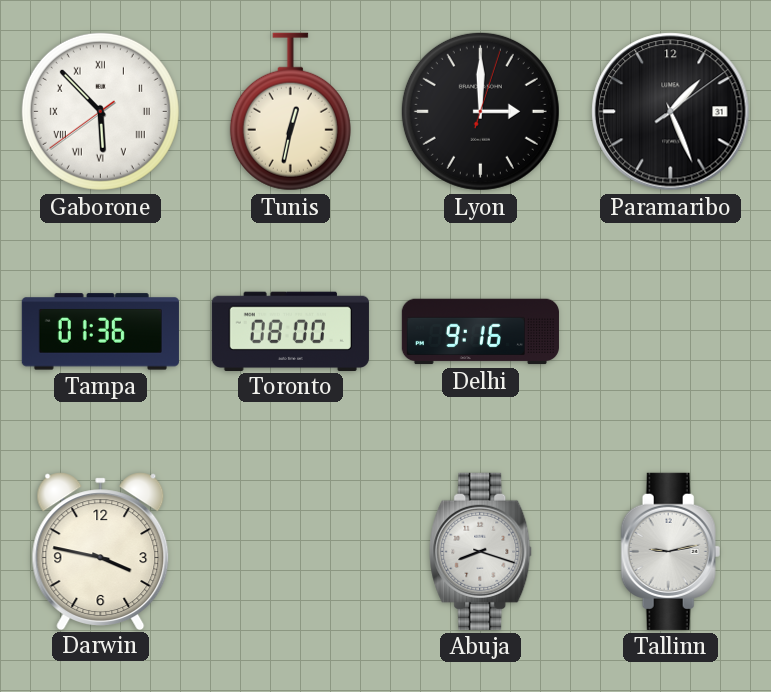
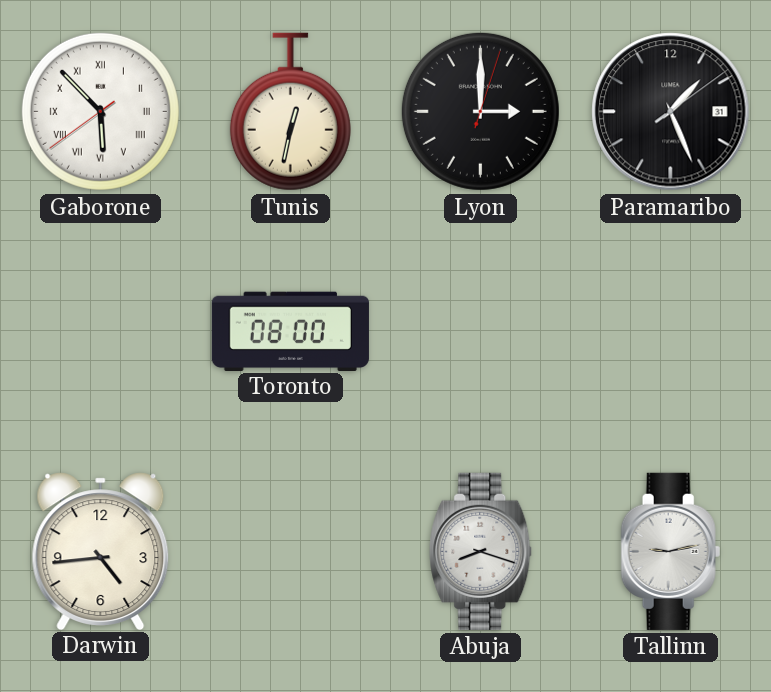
Tampa: 01:36 -> none (100, 332)
Delhi: 9:16 -> none (480, 332)
Darwin: 3:47 -> 4:44 (101, 551)
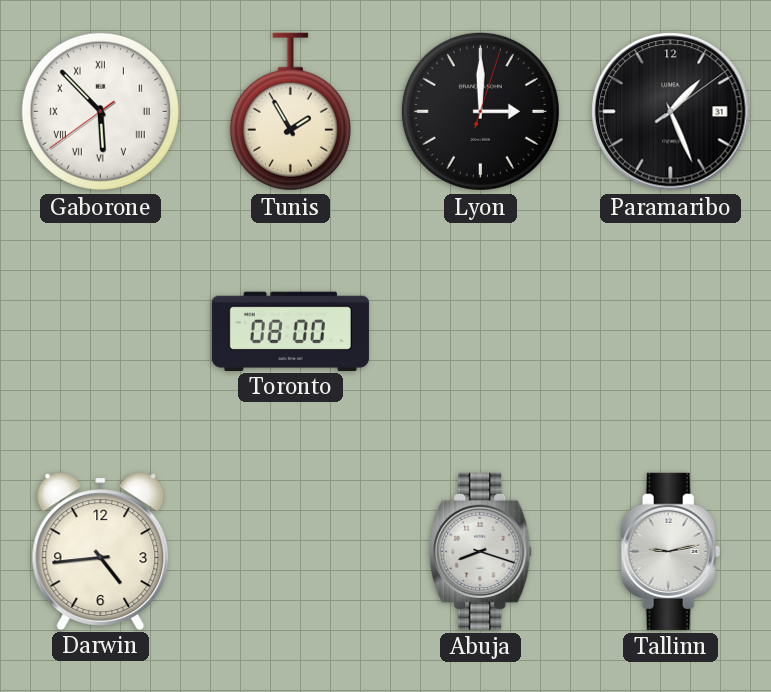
Tunis: 12:32 -> 1:55 (290, 112)
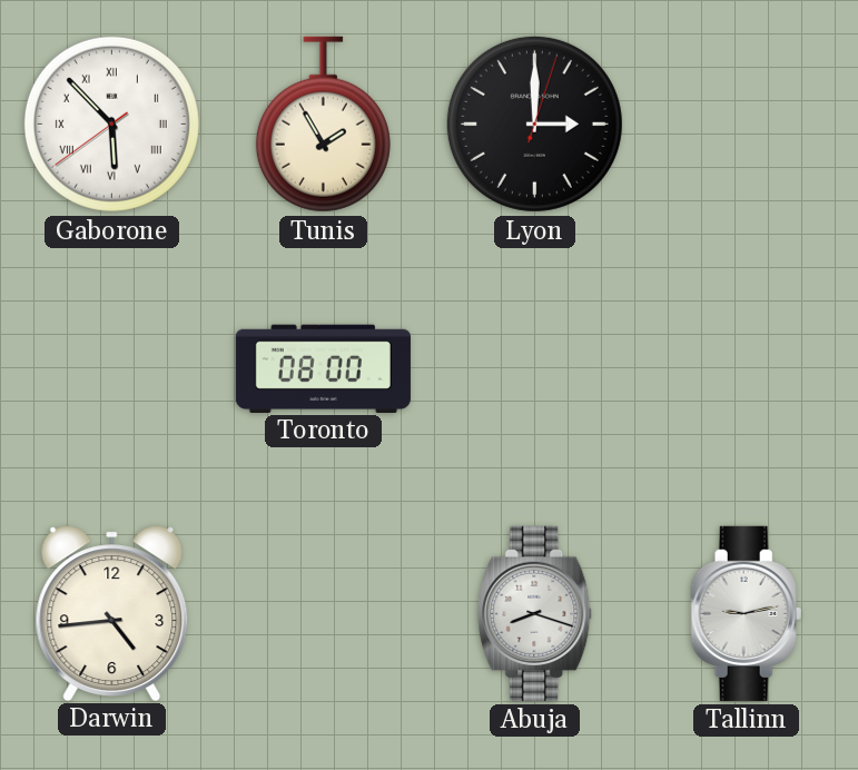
Paramaribo: 1:26 -> none (671, 112)
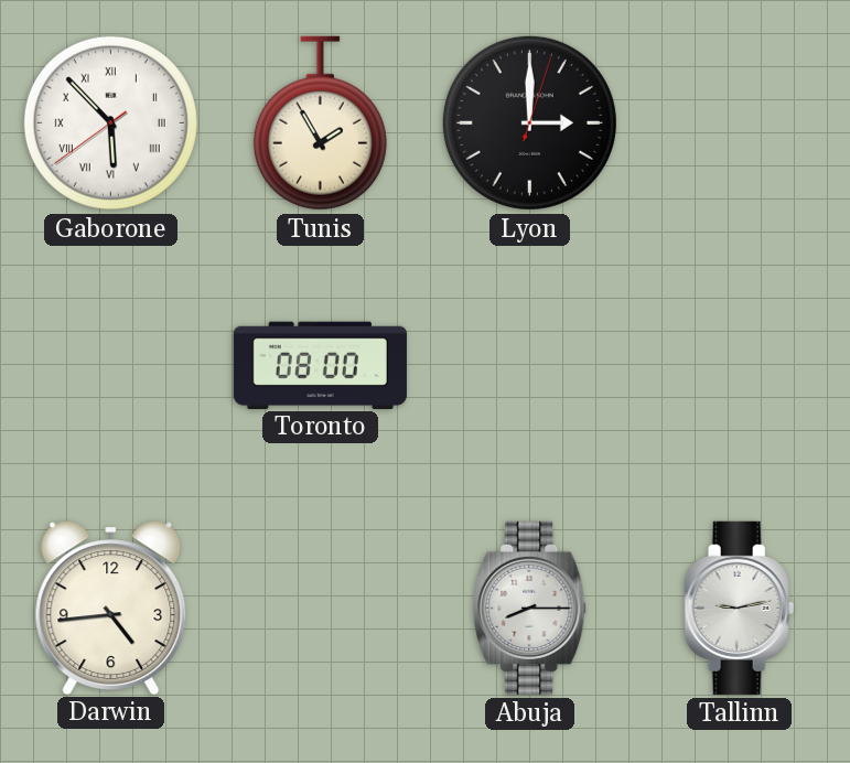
Abuja: 8:18 -> 8:15 (530, 608)
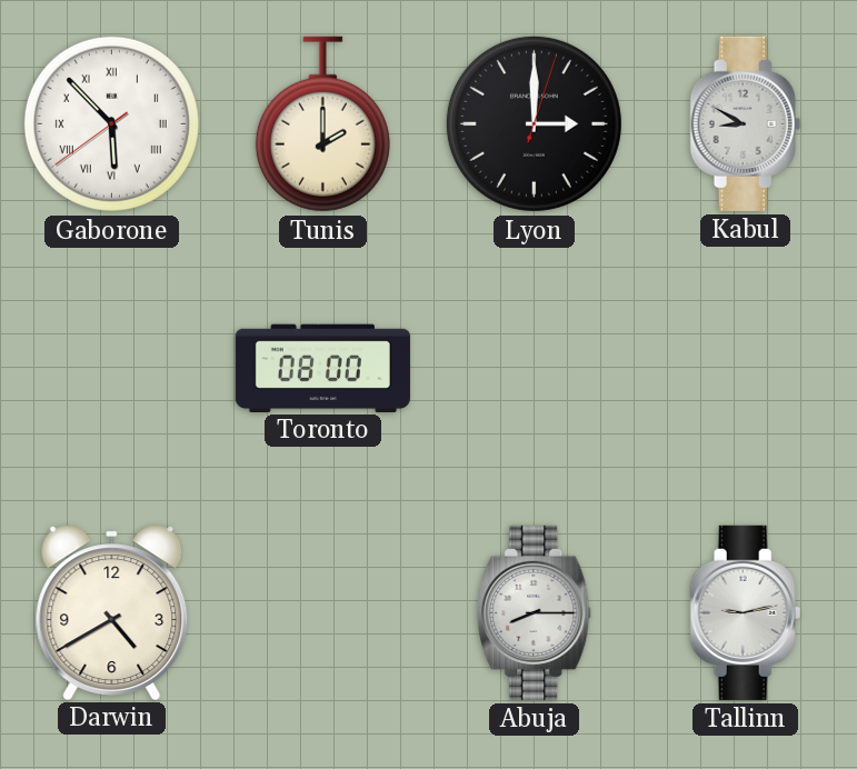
Tunis: 1:55 -> 2:00 (322, 124)
Kabul: none -> 8:50 (746, 123)
Darwin: 4:44 -> 4:40 (112, 612)
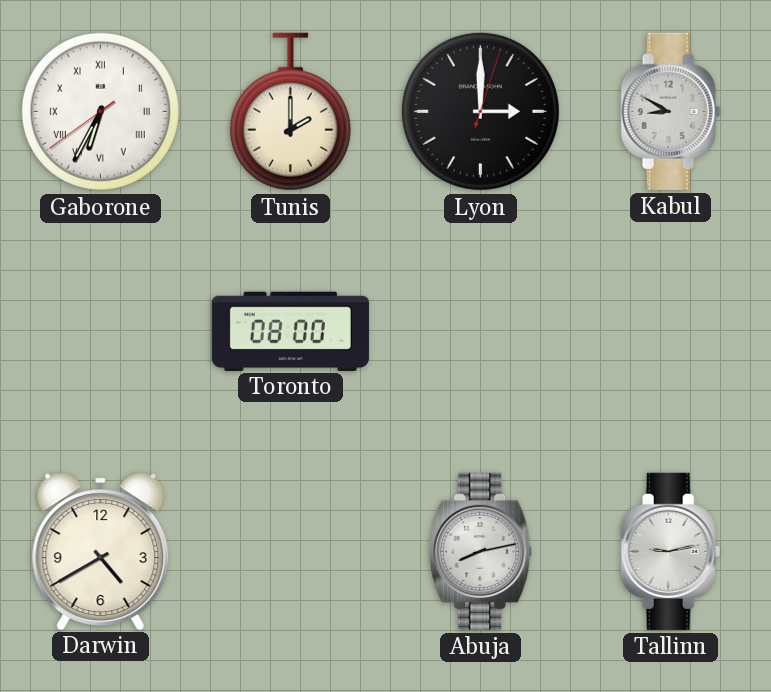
Gaborone: 5:52 -> 6:34 (100, 111)
Abuja: 8:15 -> 8:13 (481, 551)
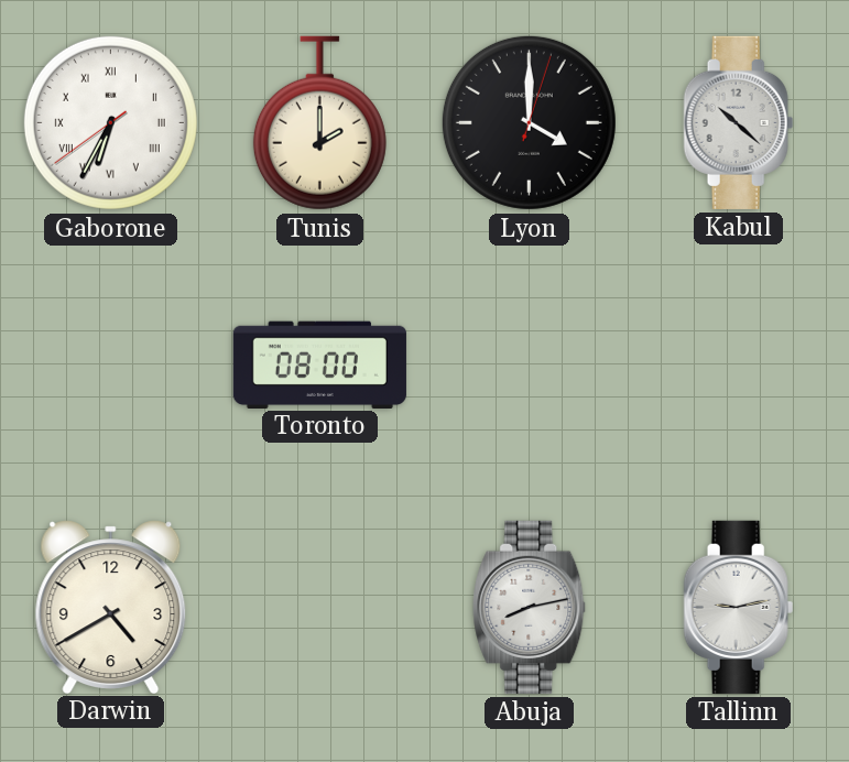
Lyon: 3:00 -> 4:00 (529, 122)
Kabul: 8:50 -> 10:22 (739, 122)
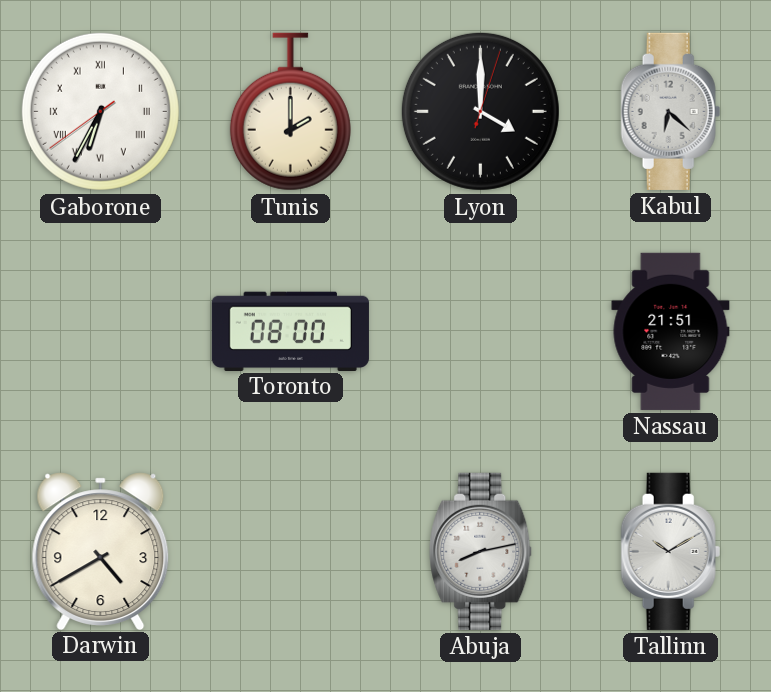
Kabul: 10:22 -> 6:22 (671, 111)
Nassau: none -> 21:51 (671, 331)
Tallinn: 9:13 -> 10:10 (671, 551)
